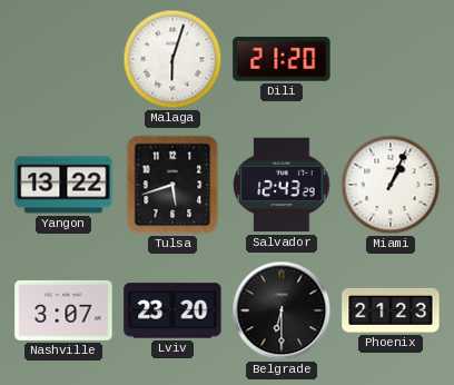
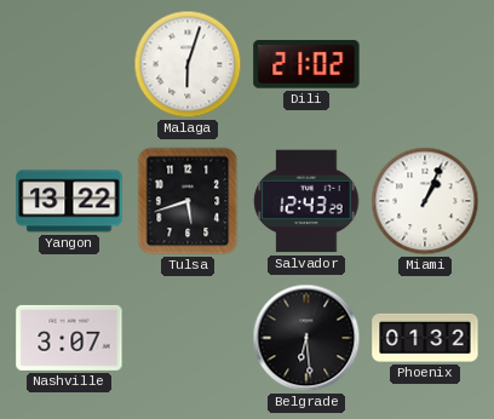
Dili: 21:20 -> 21:02 (306, 64)
Lviv: 23:20 -> none (172, 310)
Belgrade: 6:30 -> 6:29 (306, 338)
Phoenix: 21:23 -> 01:32 (425, 338)
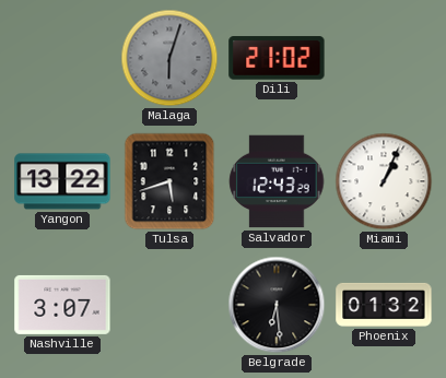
Malaga dial: white -> grey (169, 58)
